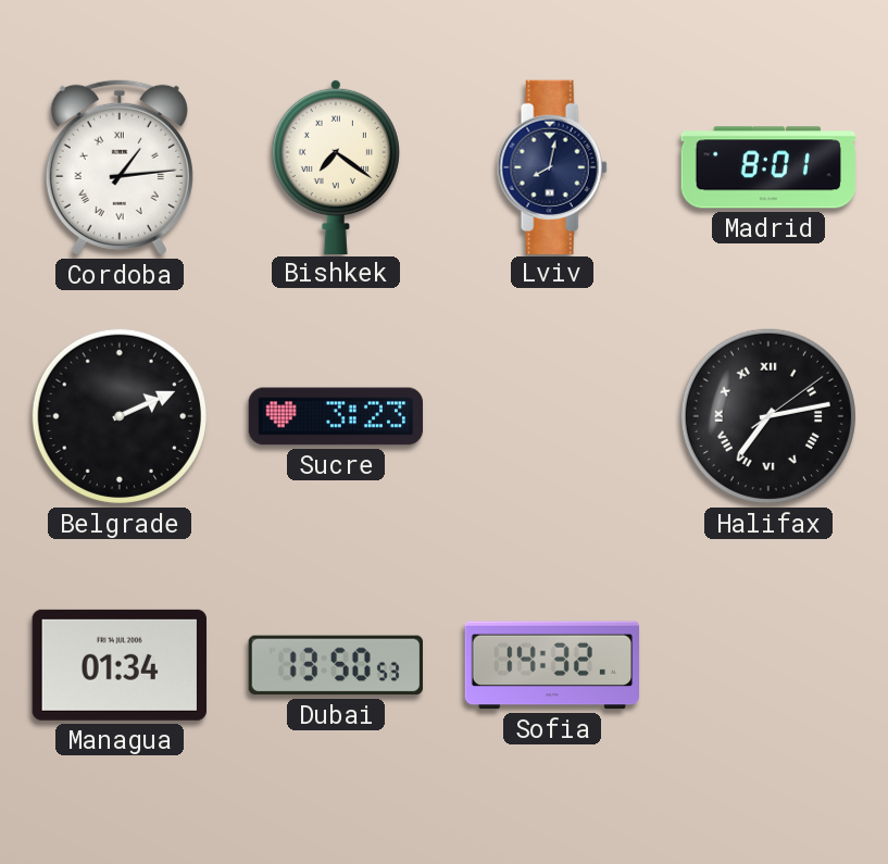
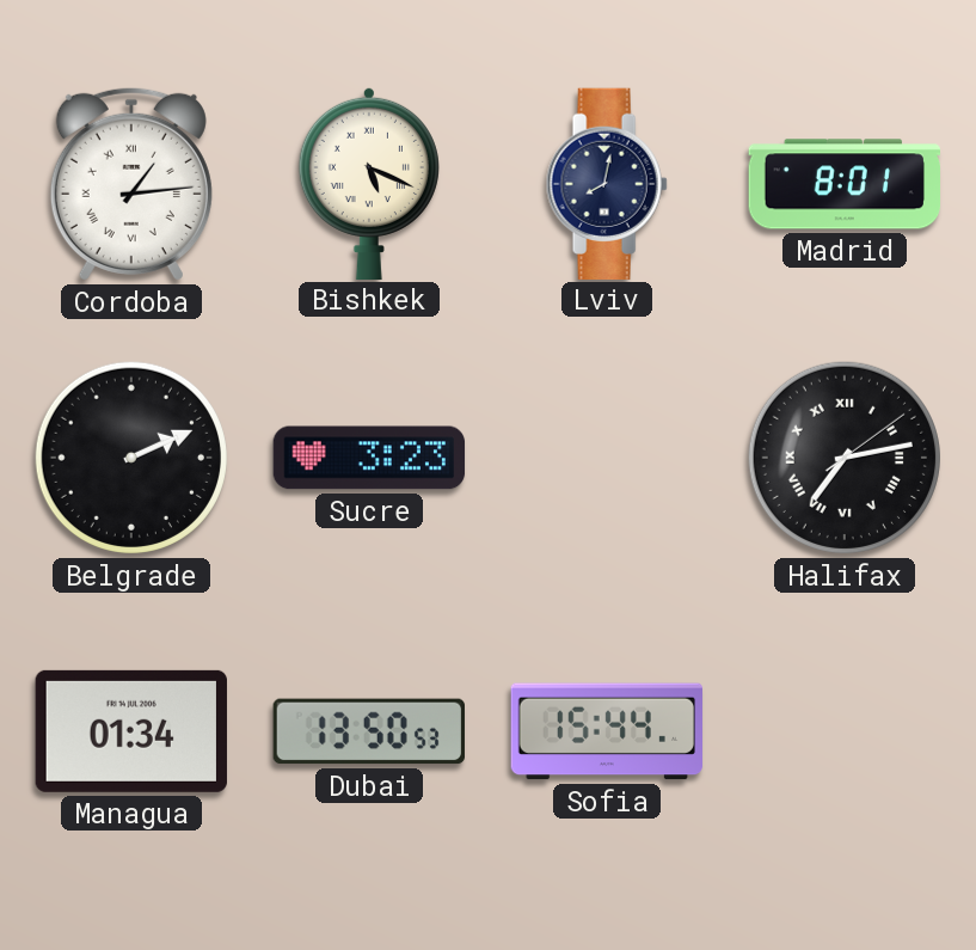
Bishkek: 7:21 -> 5:19 (369, 183)
Sofia: 14:32 -> 15:44 (607, 731)
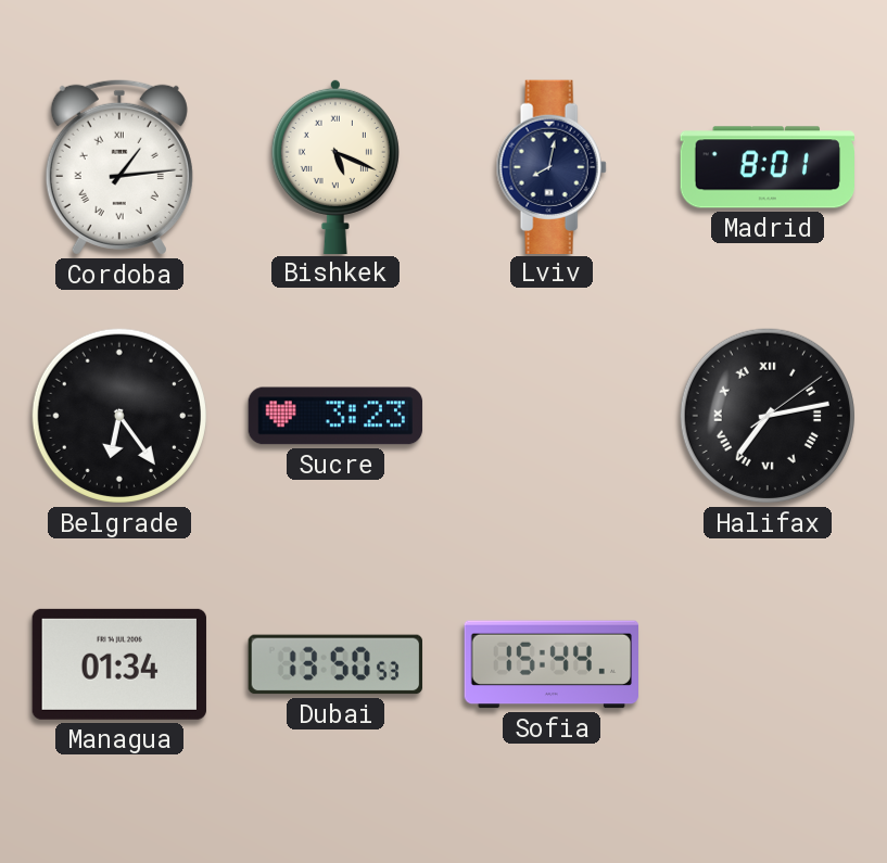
Belgrade: 2:11 -> 6:24 (119, 416)
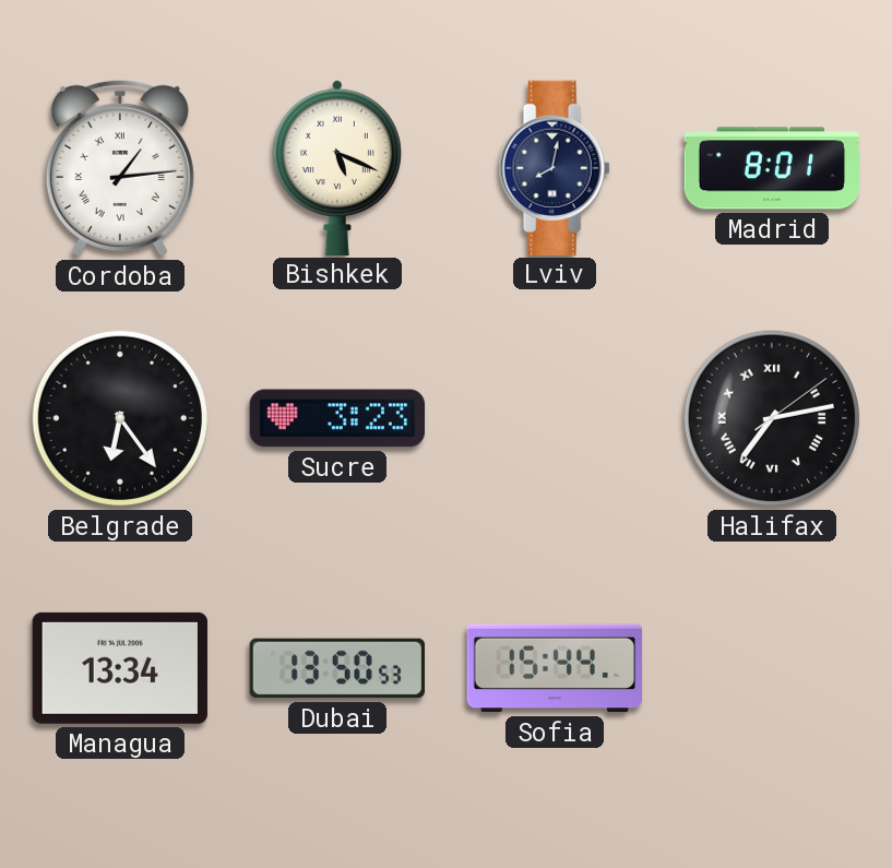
Managua: 01:34 -> 13:34 (120, 668)
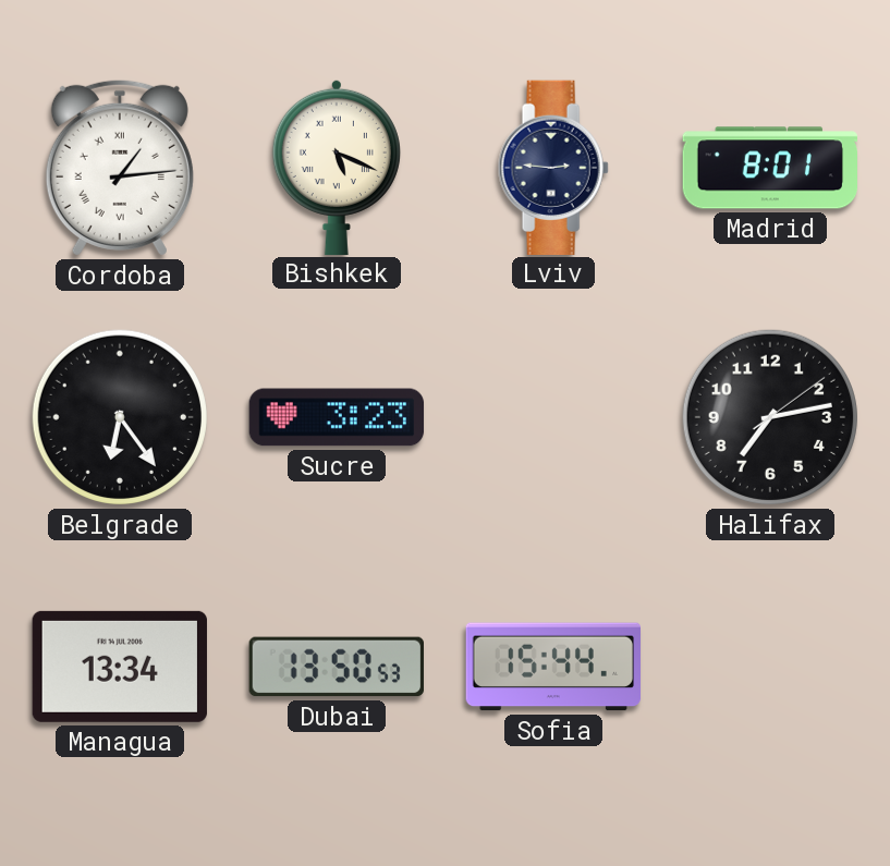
Lviv: 8:02 -> 2:46 (553, 167)
Halifax numerals: Roman -> Arabic (770, 417)
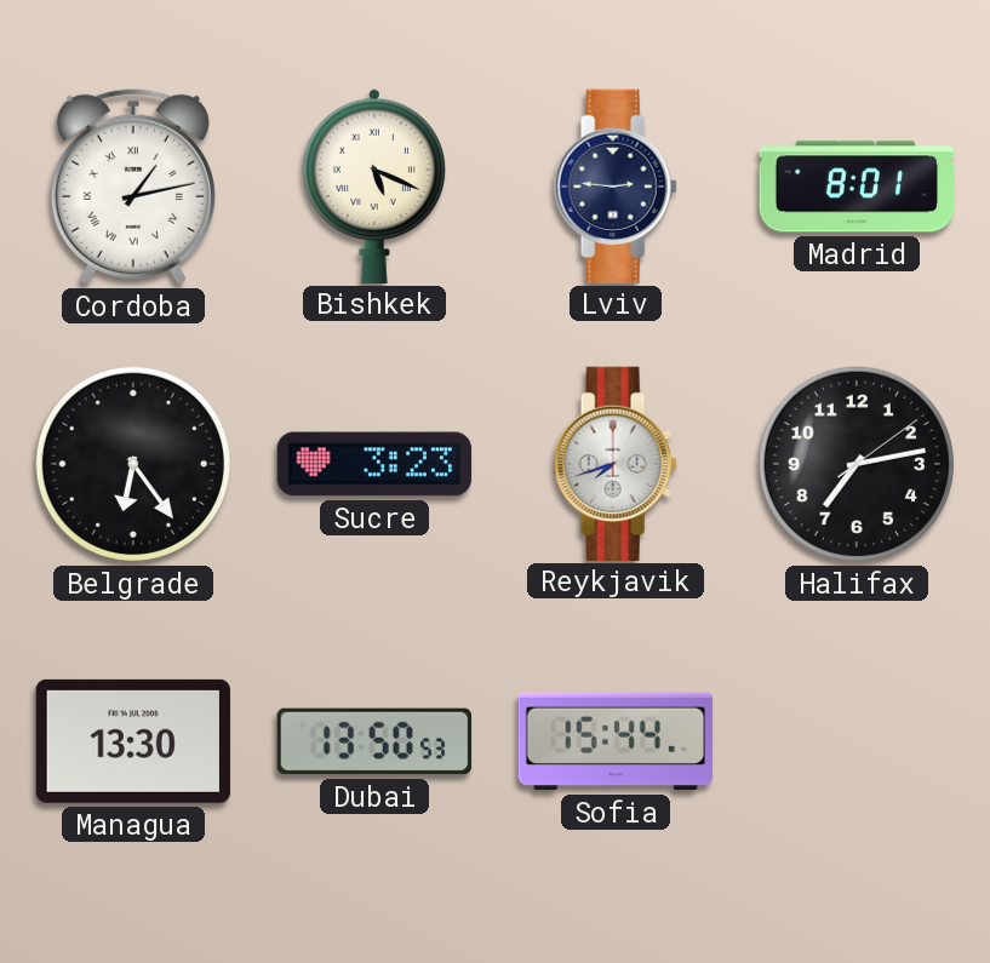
Cordoba: 1:14 -> 1:13 (133, 187)
Reykjavik: none -> 7:42 (616, 463)
Managua: 13:34 -> 13:30 (133, 741)
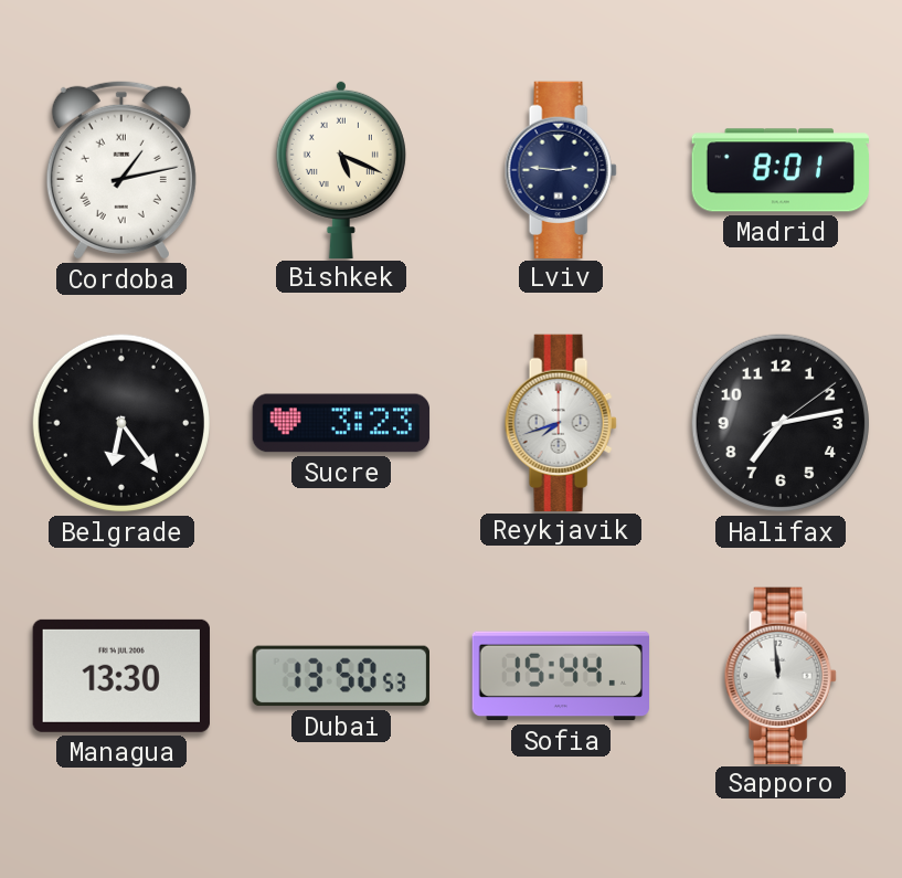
Sapporo: none -> 11:59 (781, 675)
